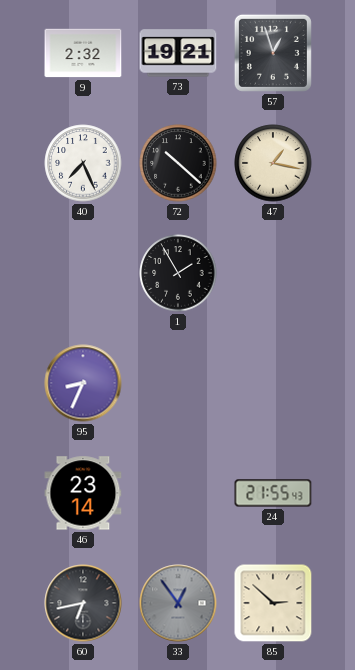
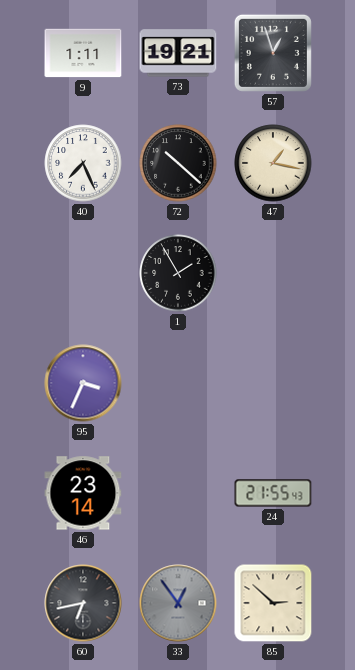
9: 2:32 -> 1:11 (83, 53)
95: 8:34 -> 3:34 (83, 383)
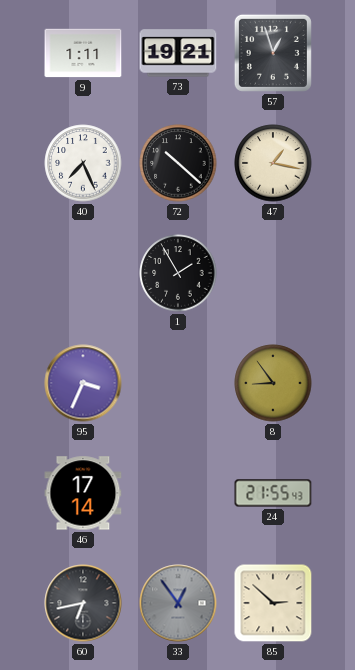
8: none -> 8:54 (273, 383)
46: 23:14 -> 17:14 (83, 493)
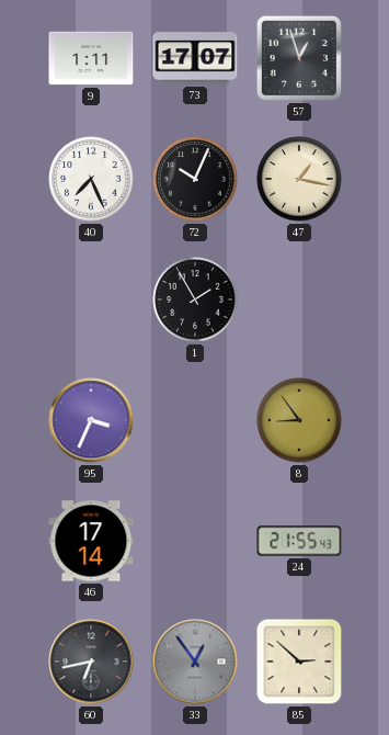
73: 19:21 -> 17:07 (195, 58)
72: 10:22 -> 10:04 (195, 179)
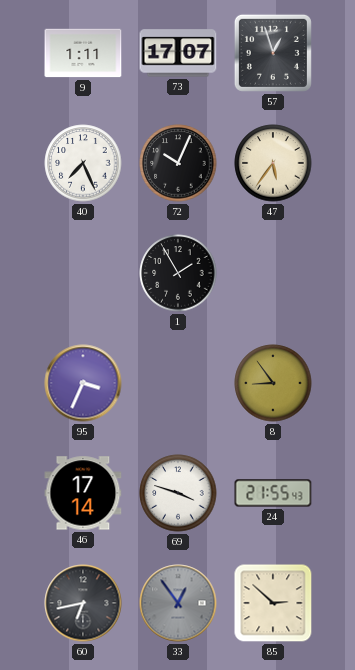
47: 1:17 -> 5:36 (273, 163)
69: none -> 3:48 (178, 493)
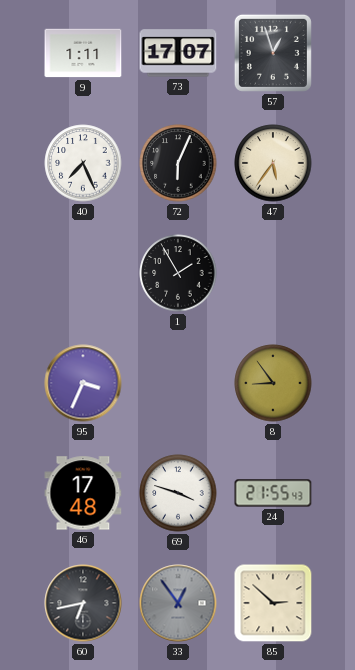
72: 10:04 -> 6:04 (178, 163)
46: 17:14 -> 17:48 (83, 493)
